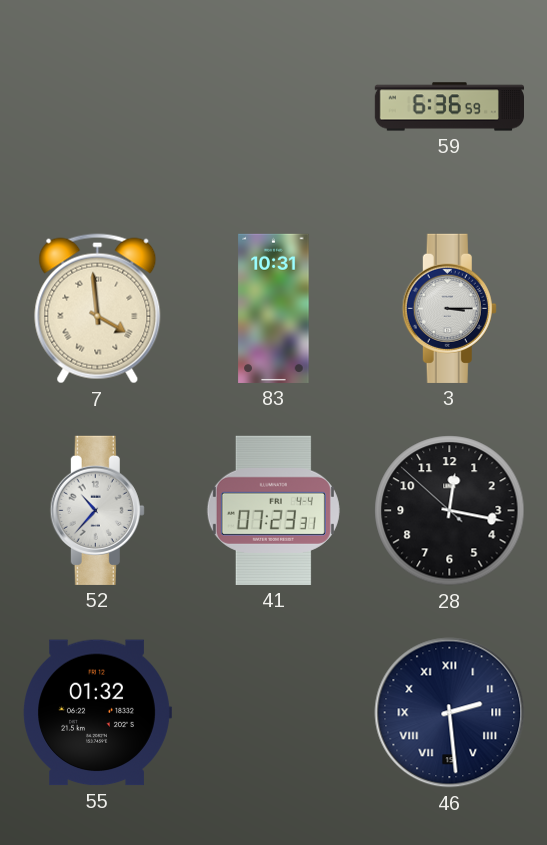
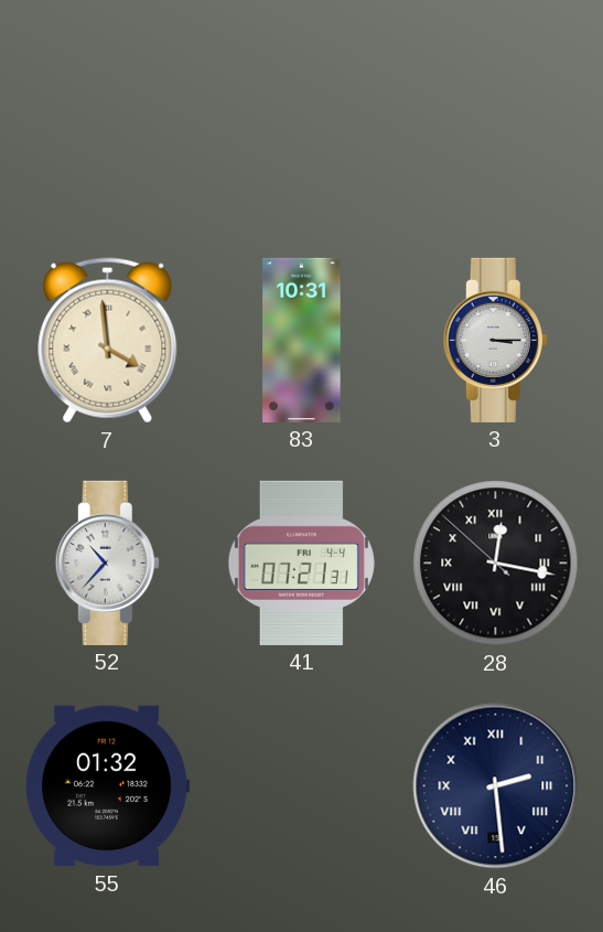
59: 6:36 -> none (449, 107)
41: 07:23 -> 07:21 (301, 563)
28 numerals: Arabic -> Roman (496, 564)
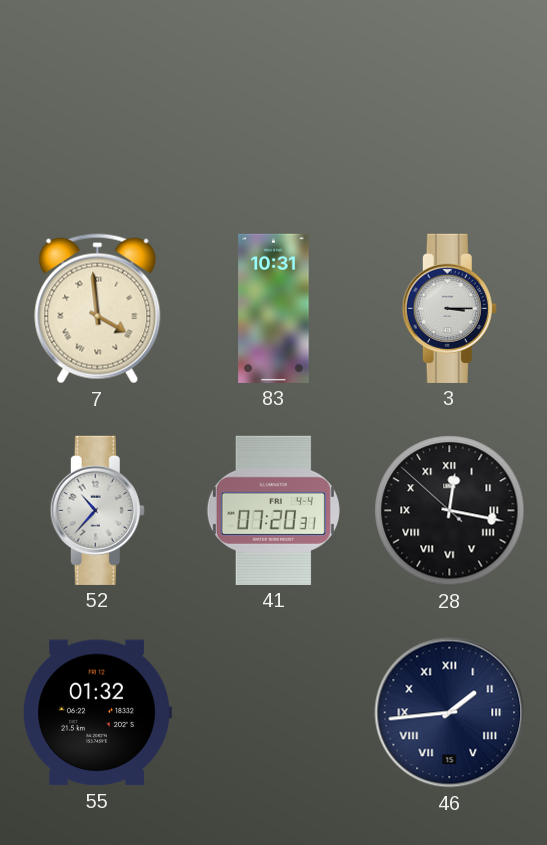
41: 07:21 -> 07:20 (273, 510)
46: 2:29 -> 1:44 (450, 713)
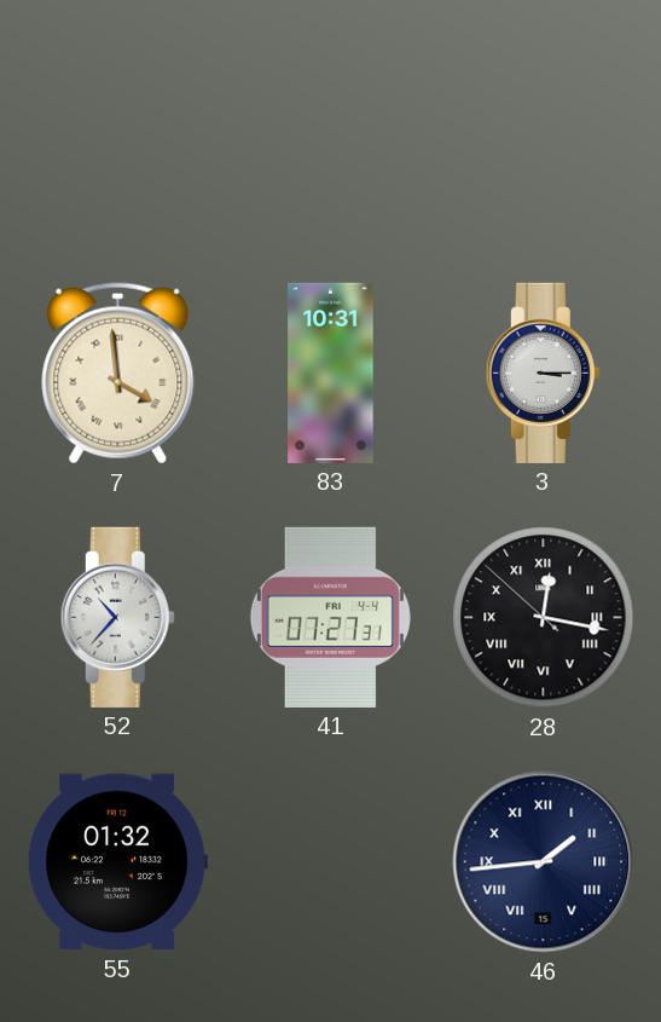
41: 07:20 -> 07:27 (330, 617)
